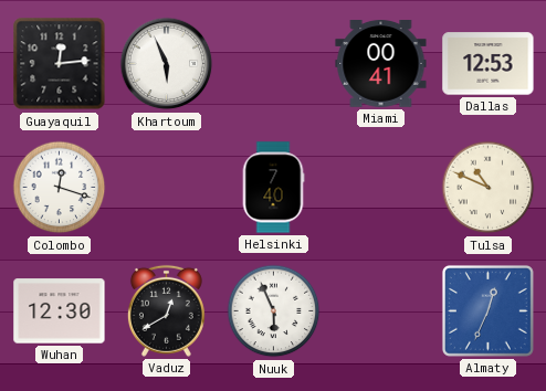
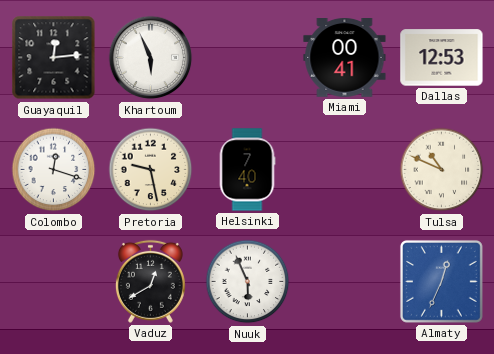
Pretoria: none -> 9:28 (151, 170)
Wuhan: 12:30 -> none (60, 311)
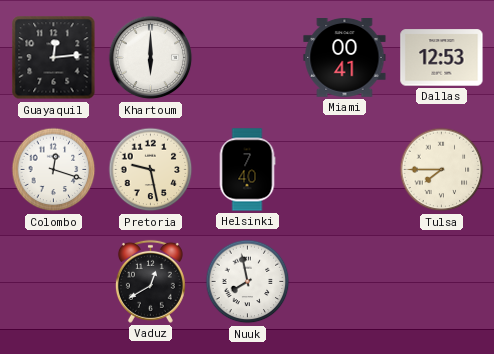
Khartoum: 5:56 -> 6:00 (151, 58)
Tulsa: 10:49 -> 7:45 (442, 170)
Nuuk: 5:56 -> 7:58 (248, 282)
Almaty: 12:34 -> none (442, 282)
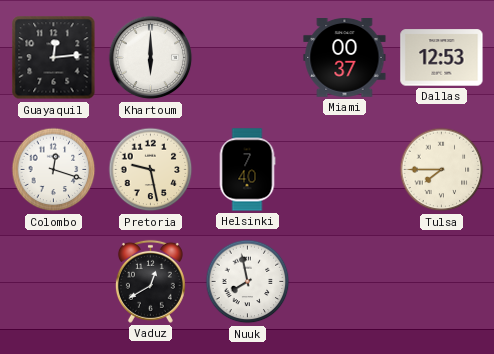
Miami: 00:41 -> 00:37 (345, 58)
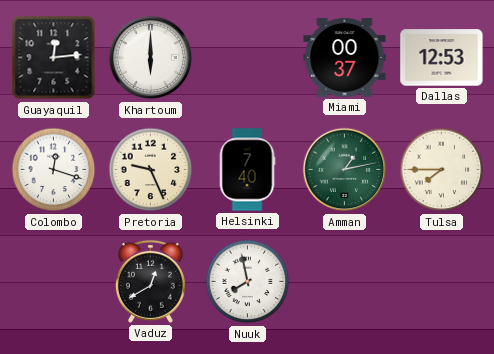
Pretoria: 9:28 -> 9:26 (151, 170)
Amman: none -> 1:13 (345, 170)
